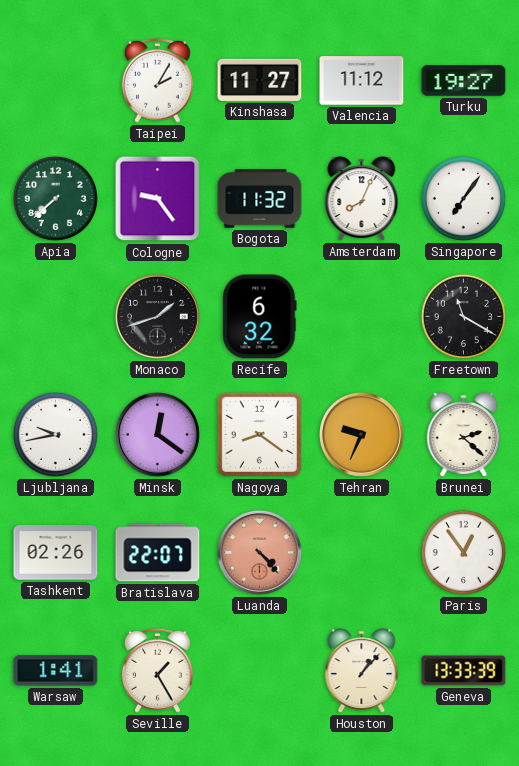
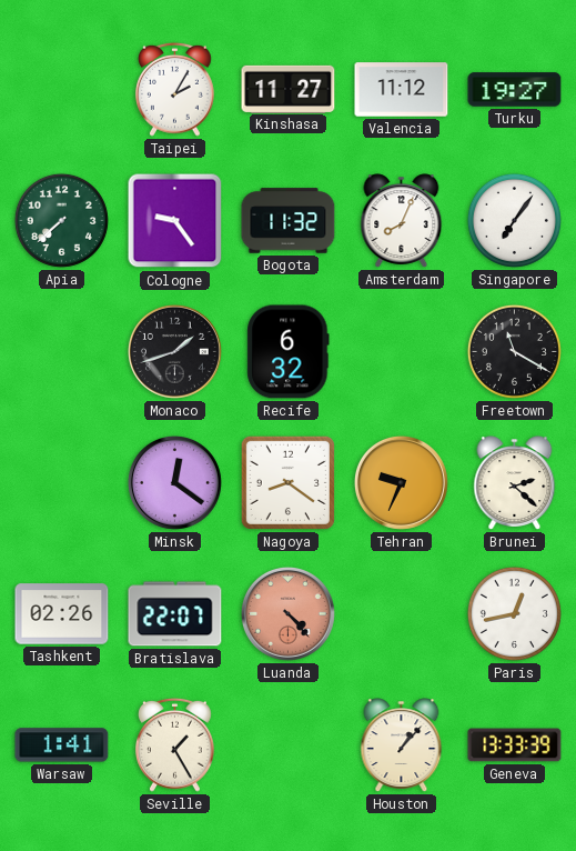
Ljubljana: 9:43 -> none (55, 434)
Paris: 12:54 -> 12:43 (514, 613)
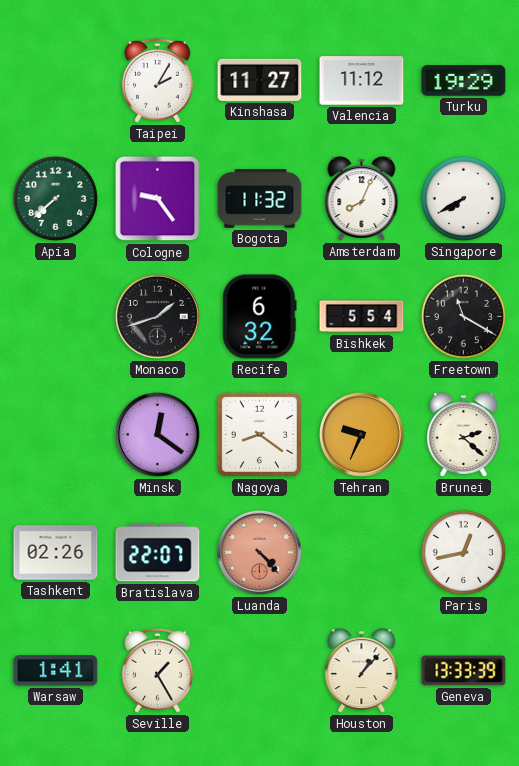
Turku: 19:27 -> 19:29 (464, 81)
Singapore: 7:06 -> 7:40 (463, 198)
Bishkek: none -> 5:54 (362, 317)
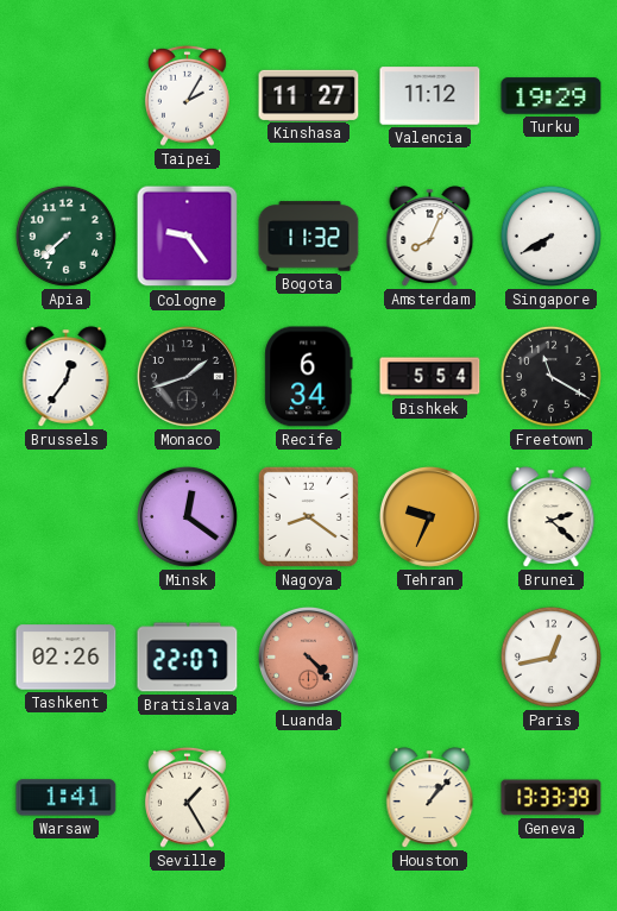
Brussels: none -> 12:36 (67, 377)
Recife: 6:32 -> 6:34 (309, 377)
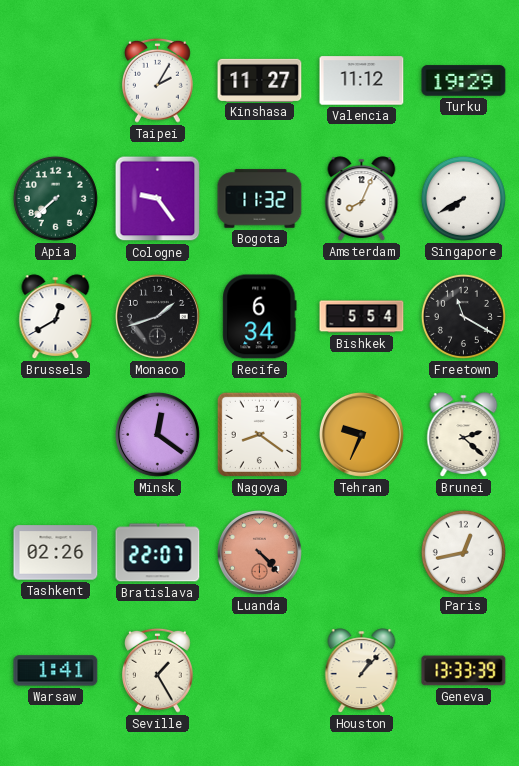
Brussels: 12:36 -> 12:40 (56, 317)
